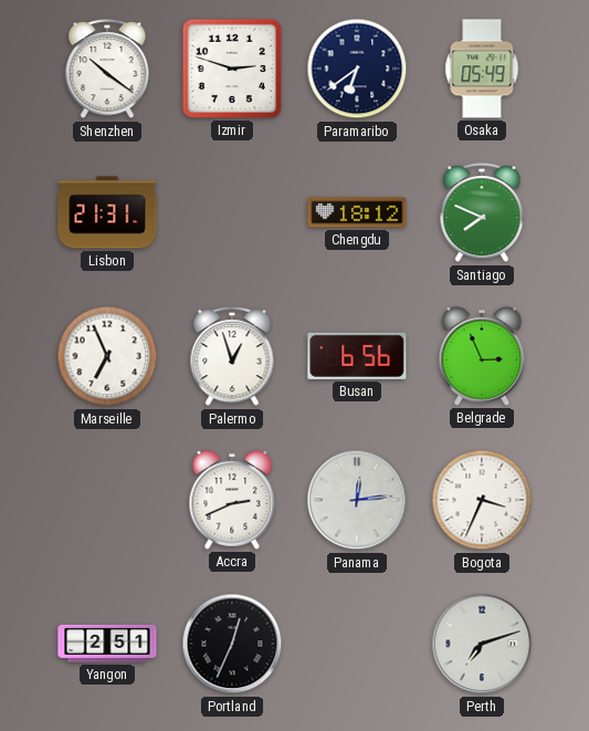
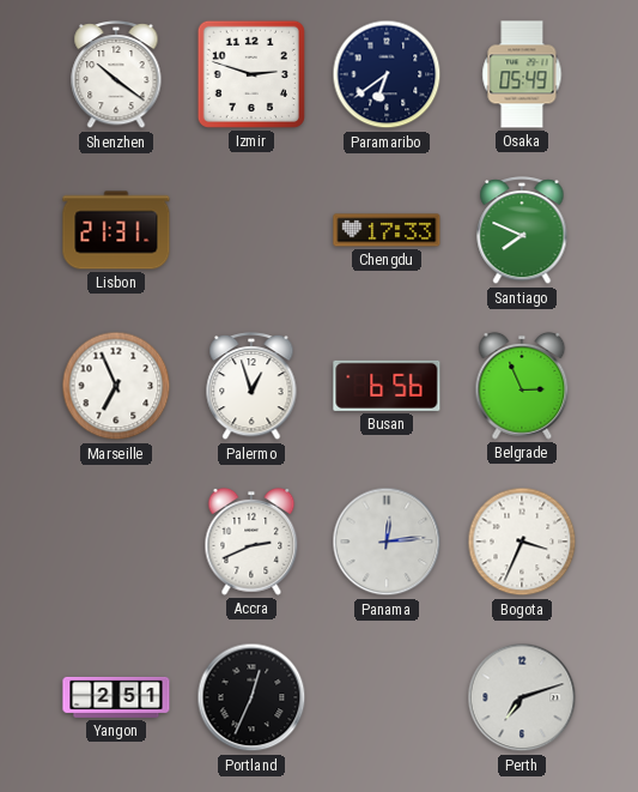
Chengdu: 18:12 -> 17:33 (387, 230)
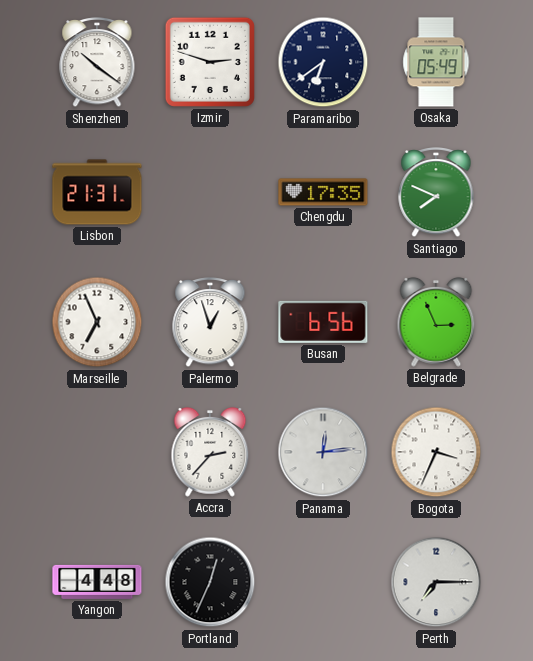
Chengdu: 17:33 -> 17:35 (323, 192)
Accra: 2:41 -> 2:37 (210, 452)
Yangon: 2:51 -> 4:48 (97, 582)
Perth: 7:12 -> 7:15 (436, 582)
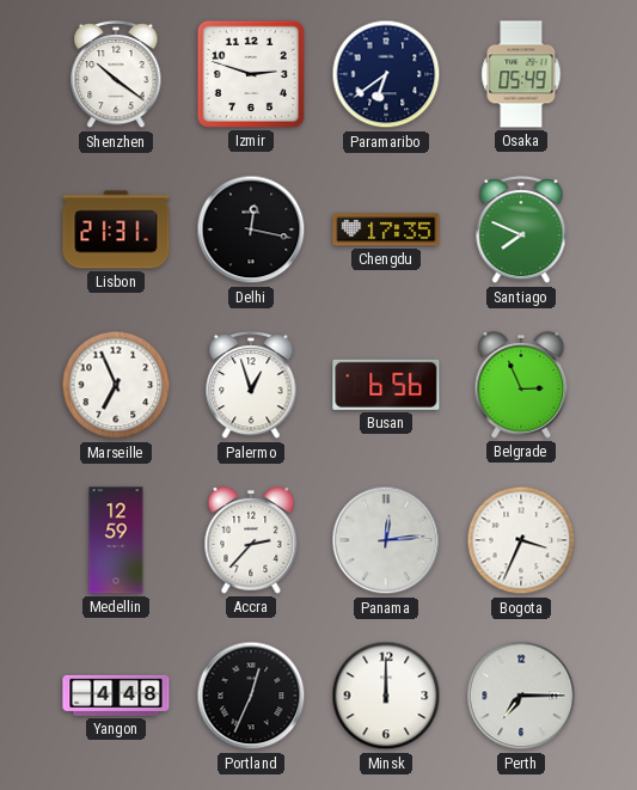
Delhi: none -> 12:17 (251, 229)
Medellin: none -> 12:59 (116, 540)
Minsk: none -> 12:00 (386, 696)
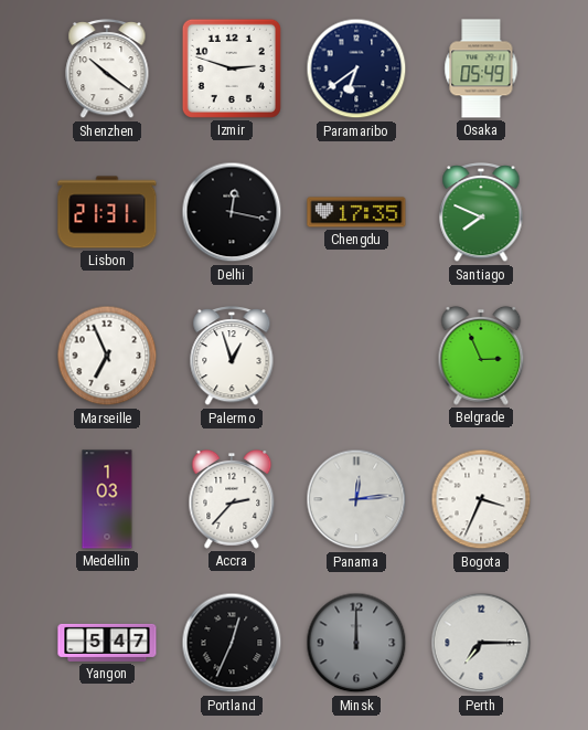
Busan: 6:56 -> none (386, 385)
Medellin: 12:59 -> 1:03 (107, 499)
Yangon: 4:48 -> 5:47 (107, 643)
Minsk dial: white -> grey (356, 643)
